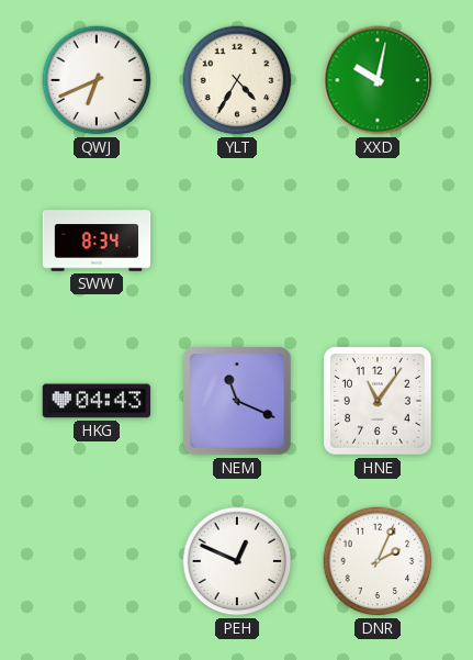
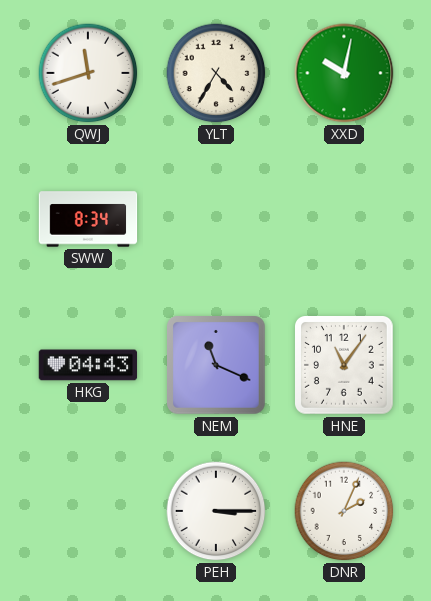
QWJ: 6:41 -> 11:42 (88, 73)
PEH: 12:49 -> 3:15 (216, 511)
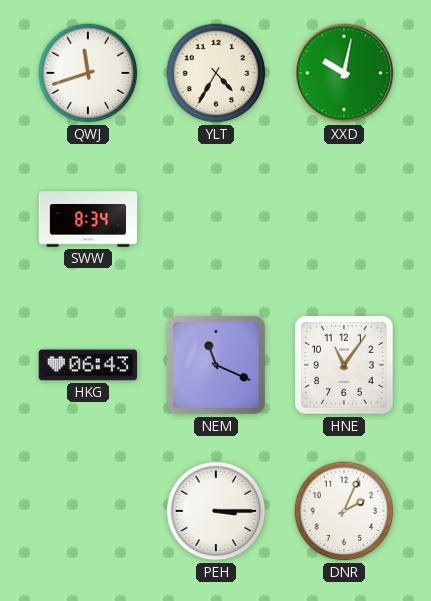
HKG: 04:43 -> 06:43 (88, 365)
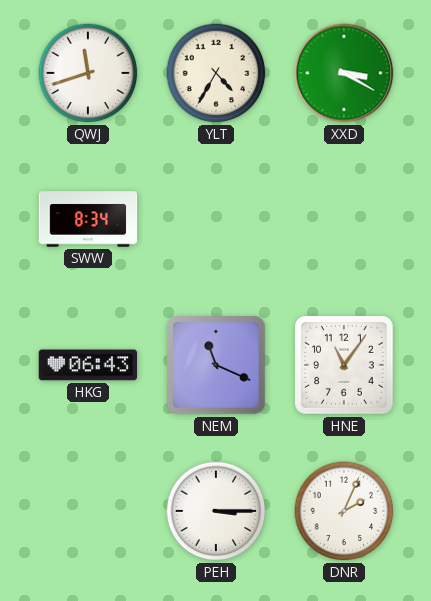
XXD: 10:02 -> 3:20 (344, 73)
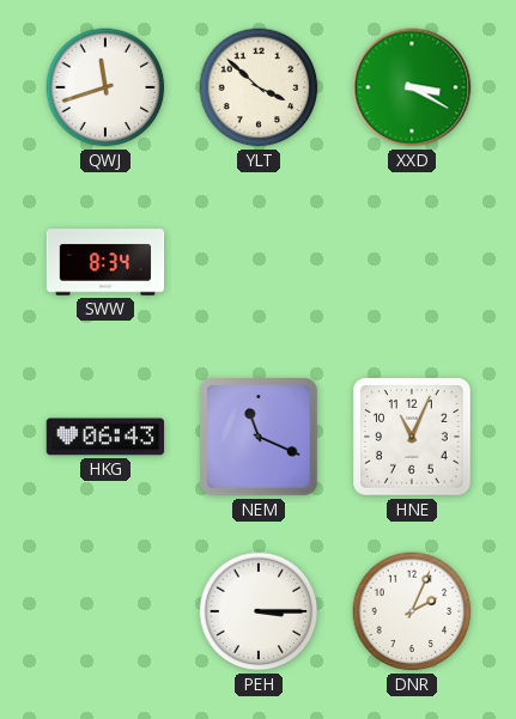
YLT: 4:35 -> 3:52 (259, 87)
HNE: 11:06 -> 11:04 (413, 438)
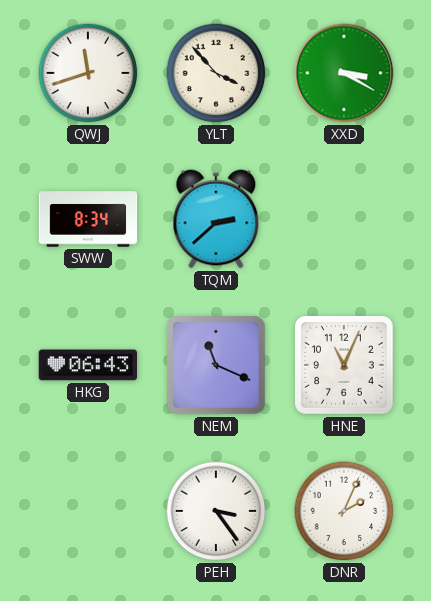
YLT: 3:52 -> 3:53 (216, 73)
TQM: none -> 2:38 (216, 219)
PEH: 3:15 -> 3:24 (216, 511)
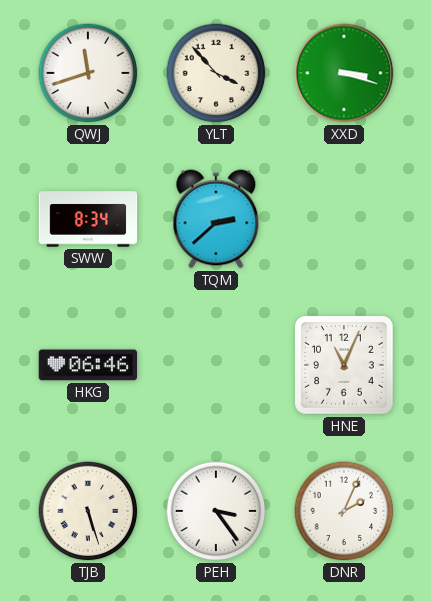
XXD: 3:20 -> 3:18 (344, 73)
HKG: 06:43 -> 06:46 (88, 365)
NEM: 11:19 -> none (217, 366)
TJB: none -> 5:27 (88, 511)
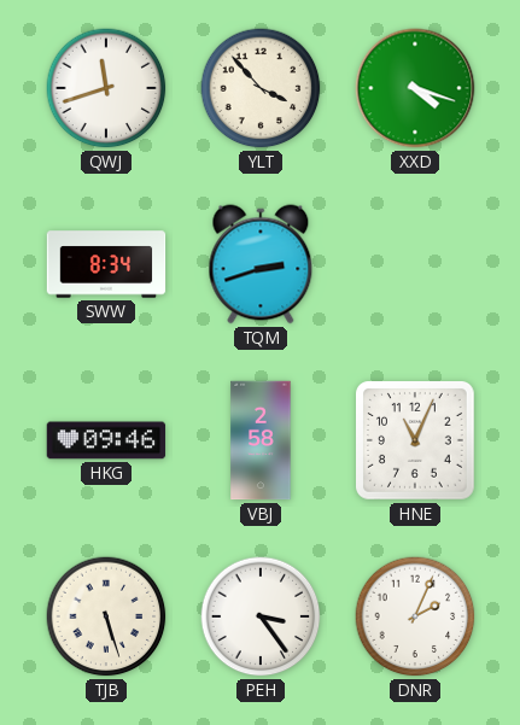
XXD: 3:18 -> 4:18 (415, 88)
TQM: 2:38 -> 2:42 (261, 264)
HKG: 06:46 -> 09:46 (106, 440)
VBJ: none -> 2:58 (261, 440)
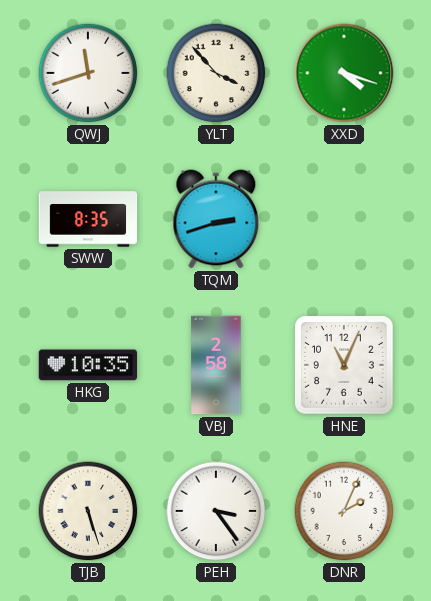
SWW: 8:34 -> 8:35 (88, 219)
HKG: 09:46 -> 10:35 (88, 365)
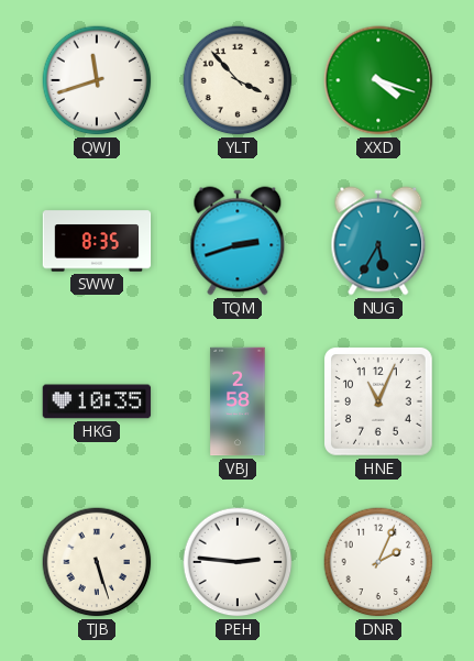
NUG: none -> 5:35 (378, 241)
PEH: 3:24 -> 2:46 (238, 562)
